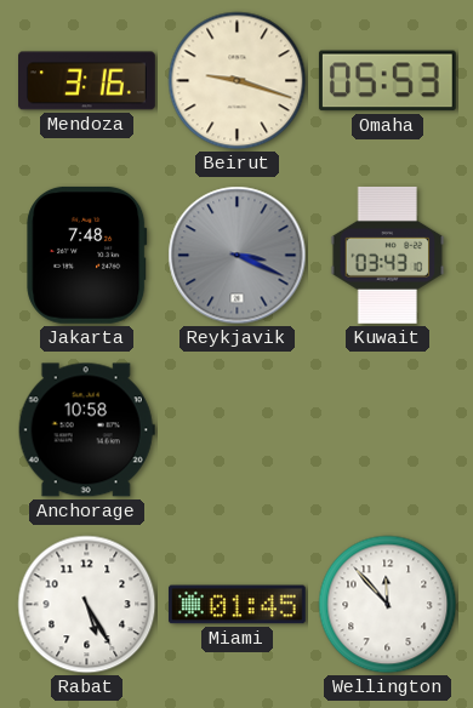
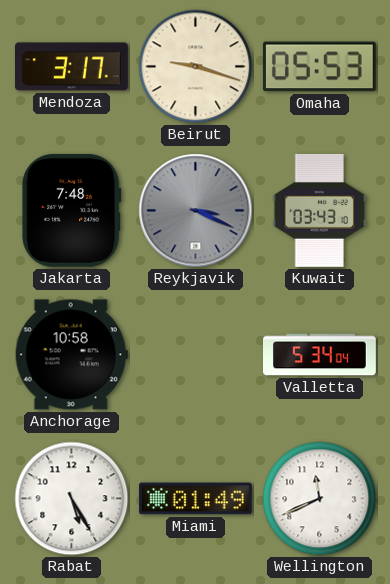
Mendoza: 3:16 -> 3:17 (72, 67)
Valletta: none -> 5:34 (320, 355)
Miami: 01:45 -> 01:49 (195, 499)
Wellington: 11:53 -> 11:41 (320, 499)
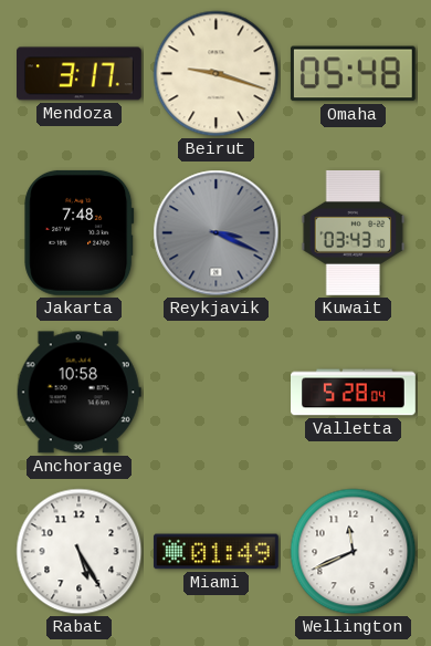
Omaha: 05:53 -> 05:48 (353, 74)
Valletta: 5:34 -> 5:28 (354, 393)
